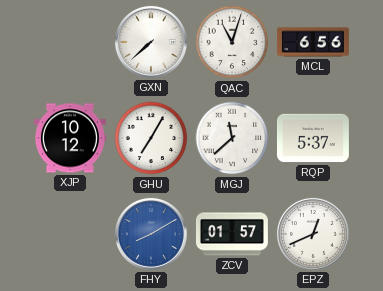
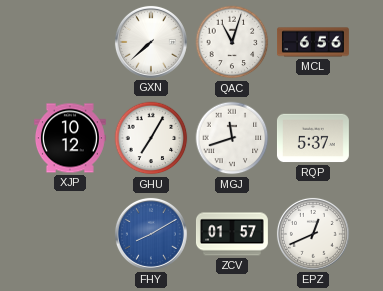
MGJ: 11:38 -> 11:42 (232, 138)
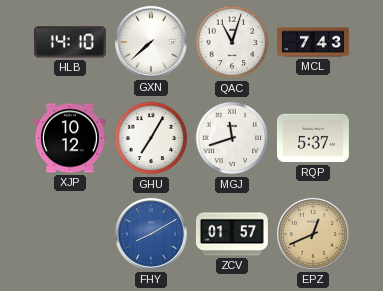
HLB: none -> 14:10 (70, 42)
MCL: 6:56 -> 7:43 (314, 42)
EPZ dial: white -> champagne (313, 234)
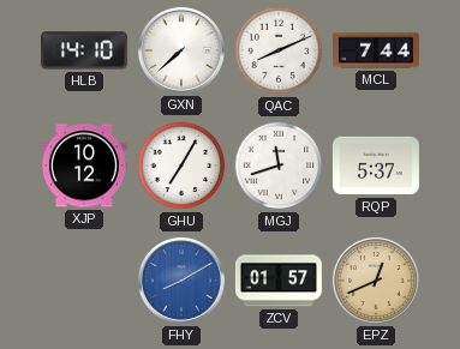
QAC: 11:03 -> 8:11 (279, 50)
MCL: 7:43 -> 7:44 (377, 50)
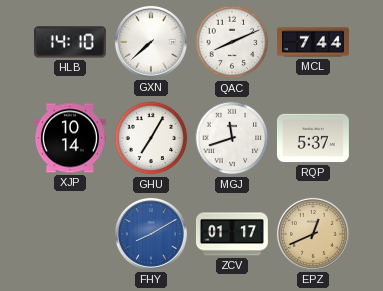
XJP: 10:12 -> 10:14 (70, 138)
ZCV: 01:57 -> 01:17 (232, 234)
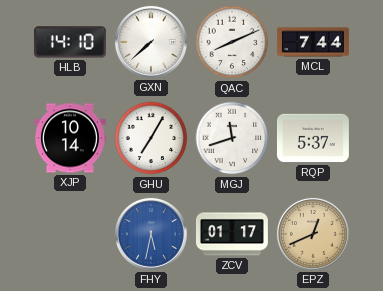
FHY: 8:10 -> 5:32 (151, 234)
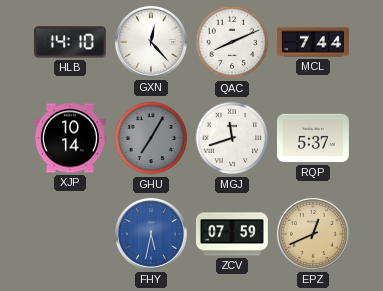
GXN: 7:38 -> 12:23 (151, 42)
GHU dial: white -> grey (151, 138)
ZCV: 01:17 -> 07:59 (232, 234)
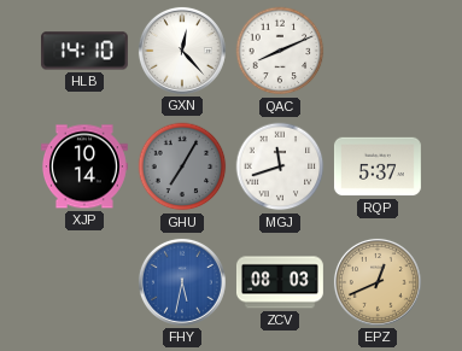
MCL: 7:44 -> none (314, 42)
ZCV: 07:59 -> 08:03 (280, 282)
